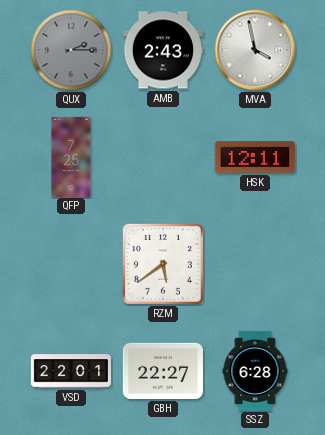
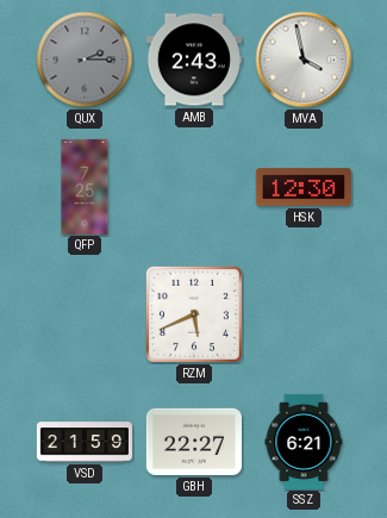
HSK: 12:11 -> 12:30 (304, 187)
RZM: 5:39 -> 5:41 (194, 314)
VSD: 22:01 -> 21:59 (83, 442)
SSZ: 6:28 -> 6:21 (304, 441)
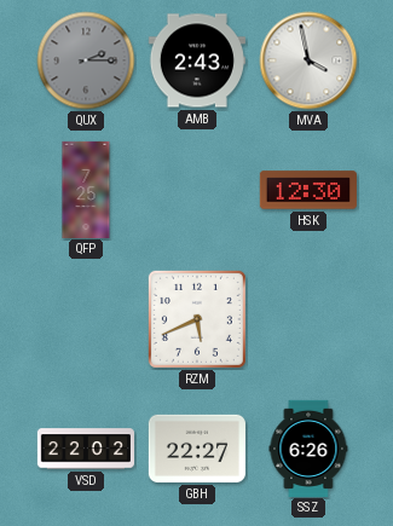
VSD: 21:59 -> 22:02 (85, 449)
SSZ: 6:21 -> 6:26 (308, 447)
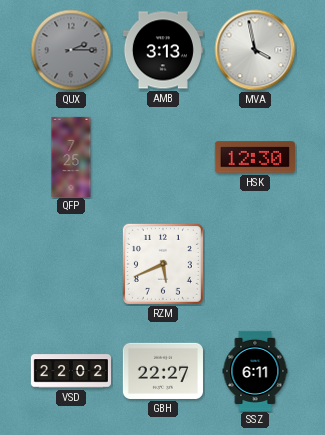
AMB: 2:43 -> 3:13 (163, 50)
SSZ: 6:26 -> 6:11 (255, 370)
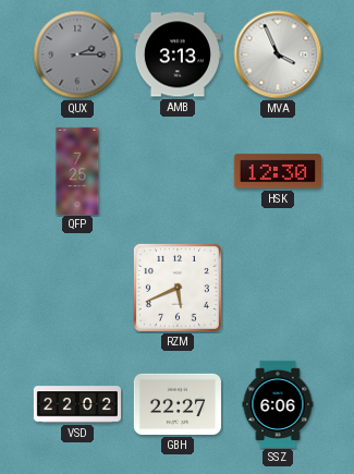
MVA: 3:58 -> 3:56 (278, 54)
SSZ: 6:11 -> 6:06 (278, 403)
